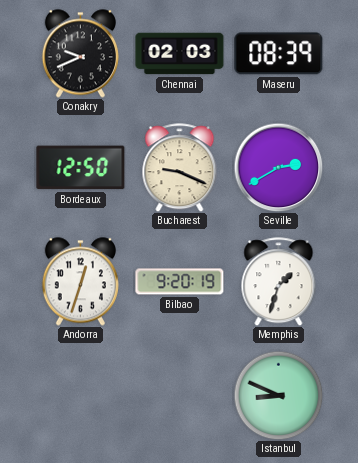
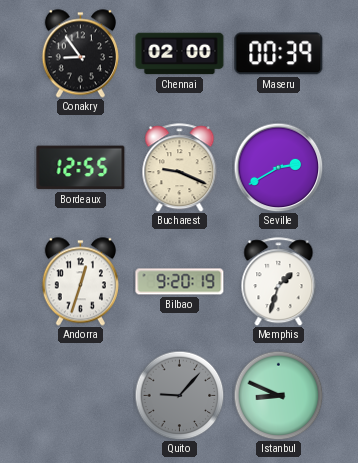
Conakry: 9:41 -> 8:54 (80, 54)
Chennai: 02:03 -> 02:00 (180, 54)
Maseru: 08:39 -> 00:39 (279, 54)
Bordeaux: 12:50 -> 12:55 (81, 168)
Quito: none -> 9:07 (179, 395)
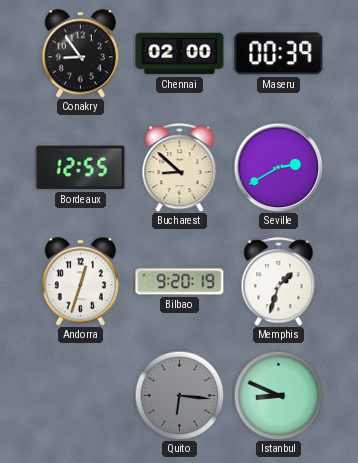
Bucharest: 9:19 -> 8:52 (180, 168)
Quito: 9:07 -> 6:16 (179, 395)
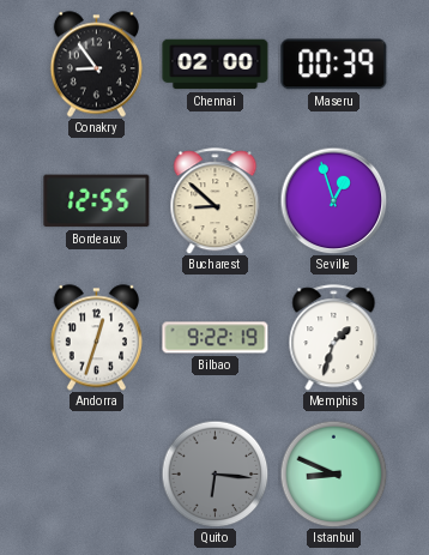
Seville: 2:40 -> 12:57 (333, 200)
Bilbao: 9:20 -> 9:22 (216, 338)
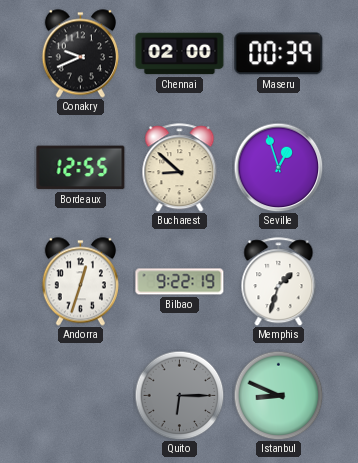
Conakry: 8:54 -> 9:41 (80, 54)
Quito: 6:16 -> 6:15 (179, 395)
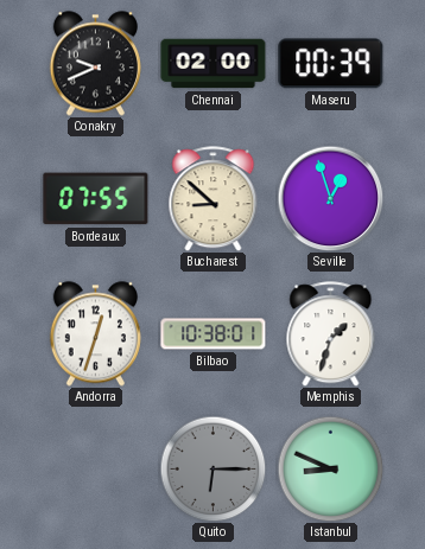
Bordeaux: 12:55 -> 07:55 (96, 199)
Bilbao: 9:22 -> 10:38 (214, 334)
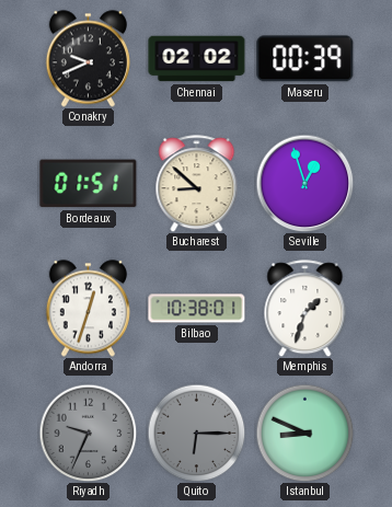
Chennai: 02:00 -> 02:02 (197, 59)
Bordeaux: 07:55 -> 01:51 (89, 184)
Riyadh: none -> 9:34 (88, 433)
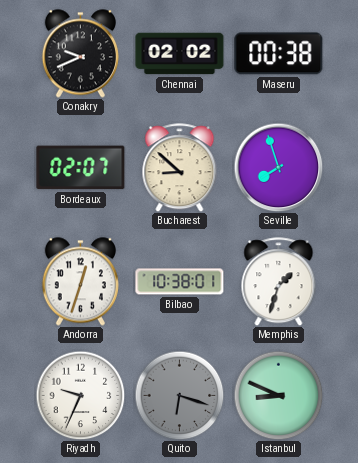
Maseru: 00:39 -> 00:38 (279, 54)
Bordeaux: 01:51 -> 02:07 (81, 168)
Seville: 12:57 -> 7:57 (278, 167)
Riyadh dial: grey -> white (80, 395)
Quito: 6:15 -> 6:18 (179, 395)
